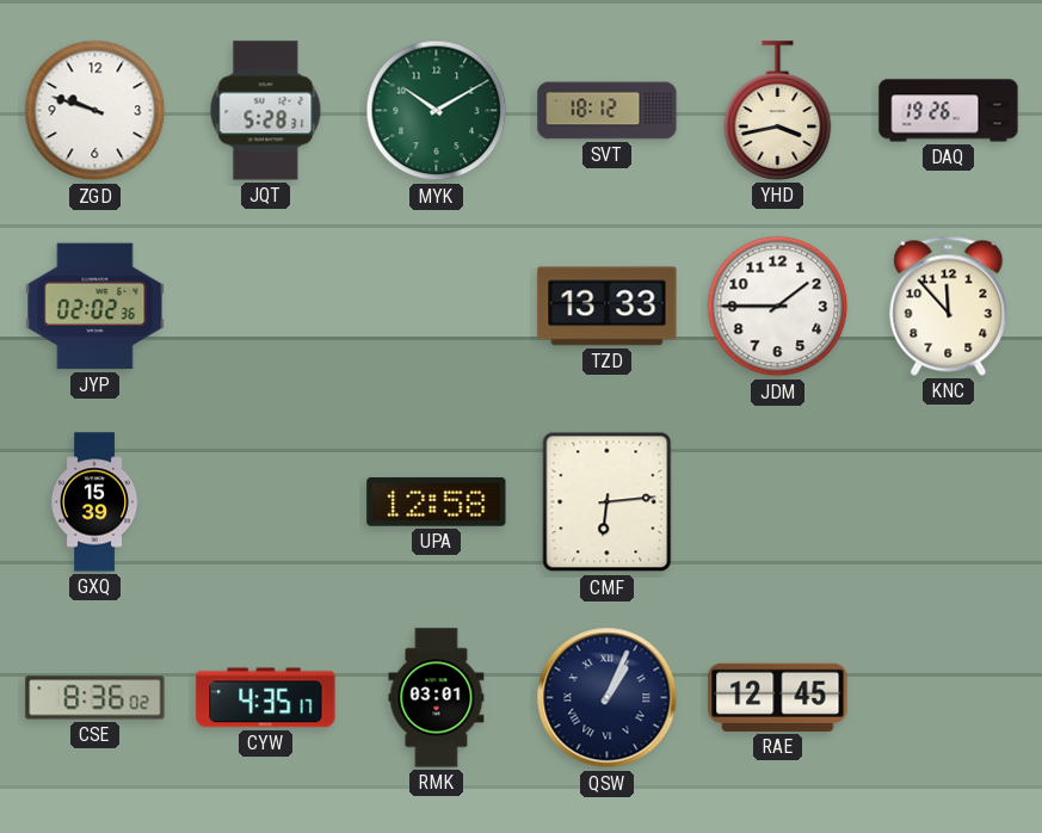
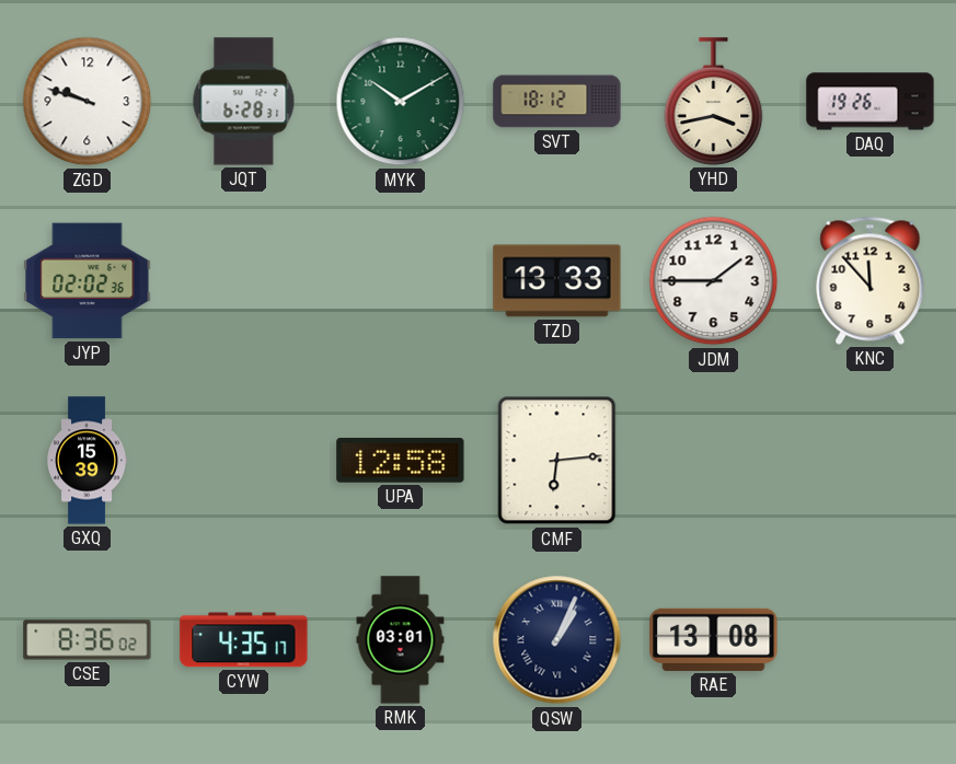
JQT: 5:28 -> 6:28 (244, 102)
RAE: 12:45 -> 13:08 (714, 639)
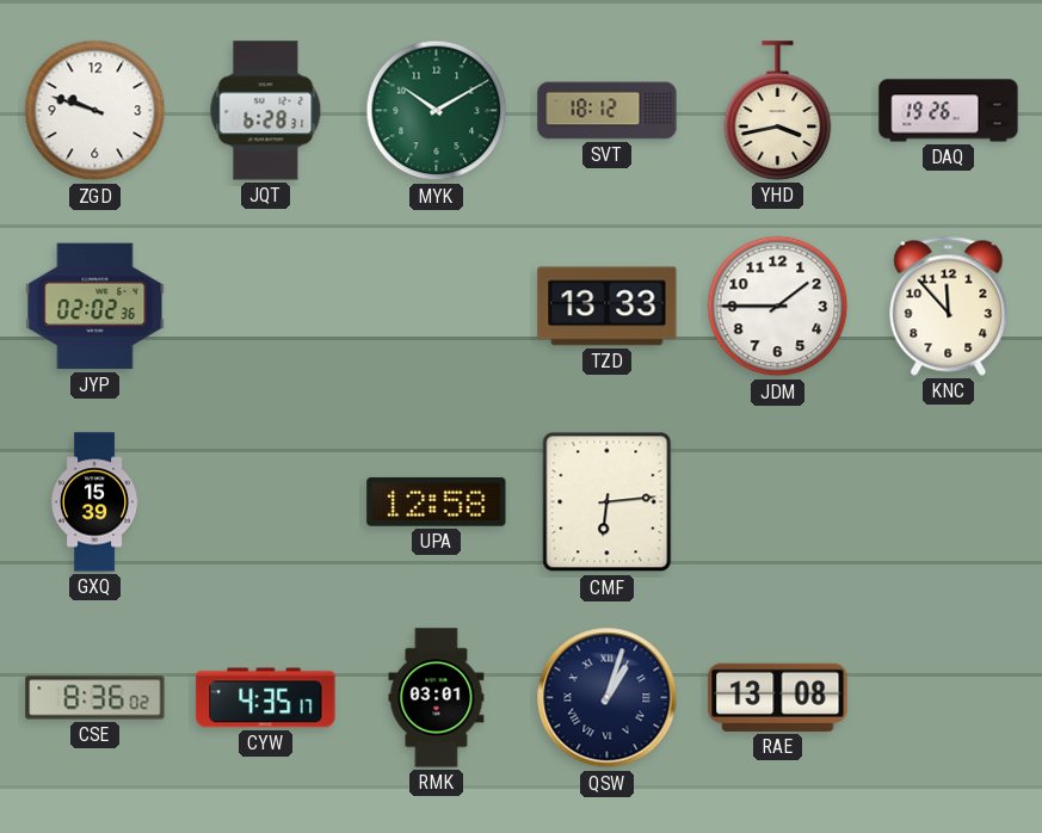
QSW: 1:04 -> 1:03 (608, 698)
